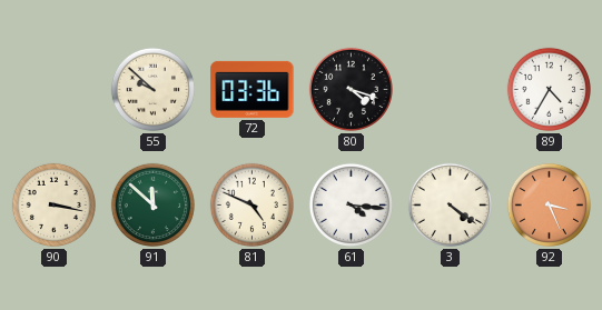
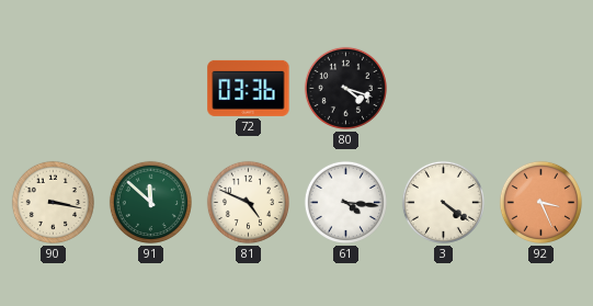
55: 9:52 -> none (152, 89)
89: 4:35 -> none (549, 89)
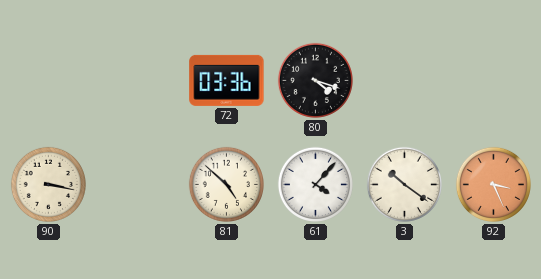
91: 11:52 -> none (150, 202)
81: 4:49 -> 4:52 (226, 184)
61: 4:16 -> 4:07 (315, 184)
3: 4:21 -> 10:21 (404, 184)
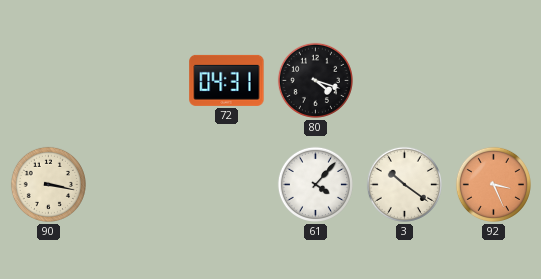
72: 03:36 -> 04:31 (227, 80)
81: 4:52 -> none (226, 184)
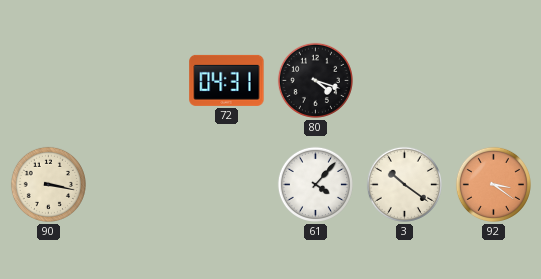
92: 3:26 -> 3:21 (493, 184)
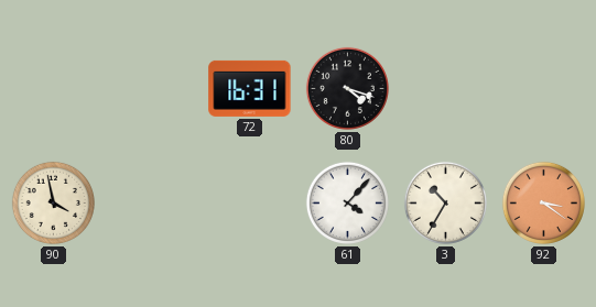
72: 04:31 -> 16:31 (250, 88)
90: 3:17 -> 3:58 (53, 202)
3: 10:21 -> 10:35 (445, 202)
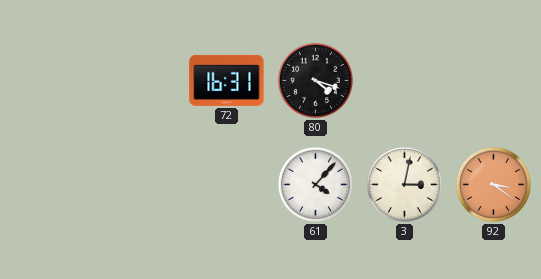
90: 3:58 -> none (53, 202)
3: 10:35 -> 3:02 (404, 184)
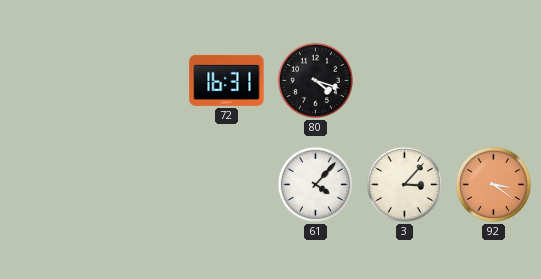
3: 3:02 -> 3:07 (404, 184)
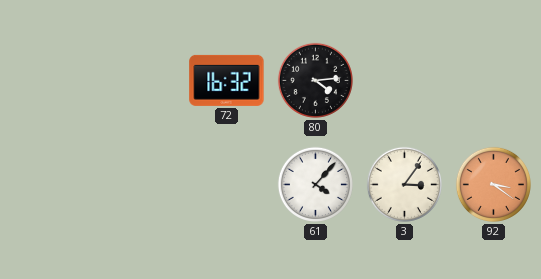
72: 16:31 -> 16:32 (227, 80)
80: 4:18 -> 4:14 (315, 80)
3: 3:07 -> 3:06 (404, 184)
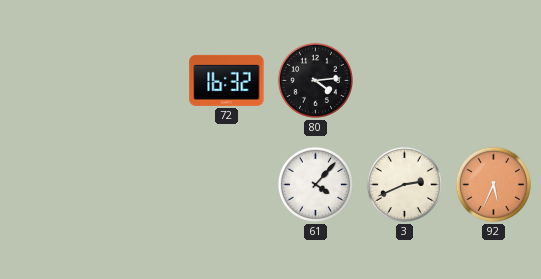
3: 3:06 -> 2:41 (404, 184)
92: 3:21 -> 5:34 (493, 184)
